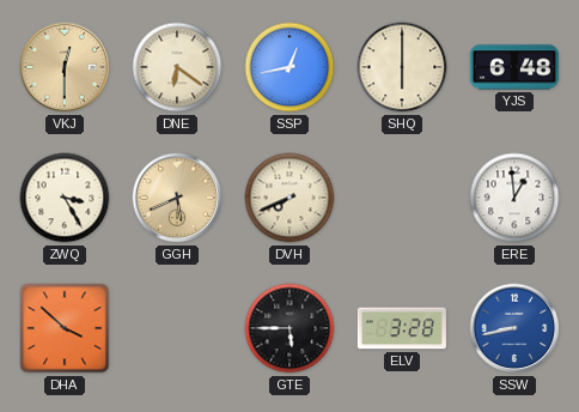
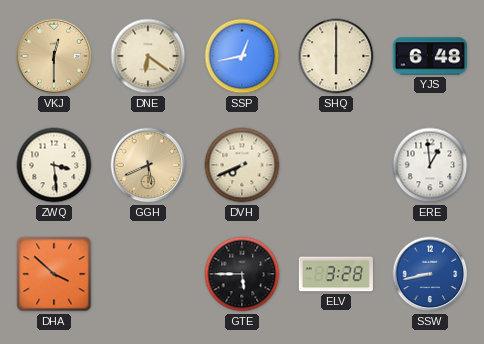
ZWQ: 3:25 -> 3:29 (54, 165)
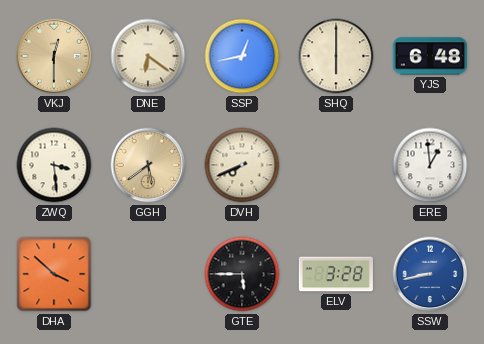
GGH: 5:41 -> 5:39 (148, 165)
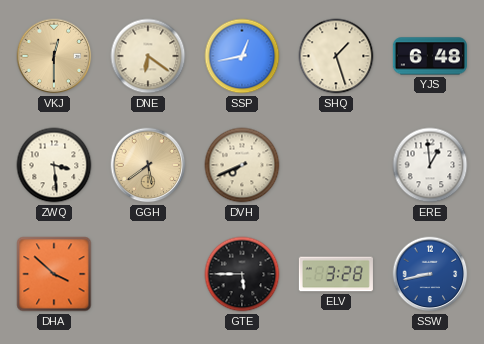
SHQ: 6:00 -> 1:27 (336, 56)
